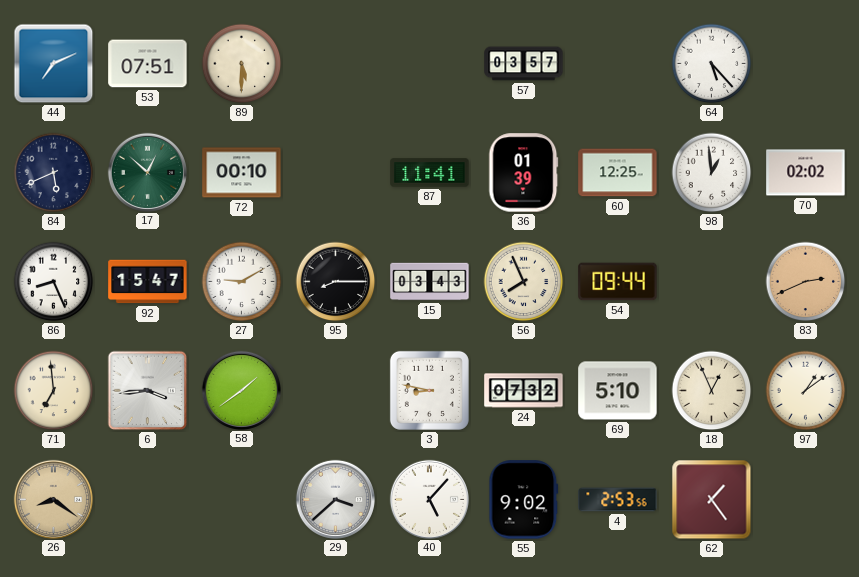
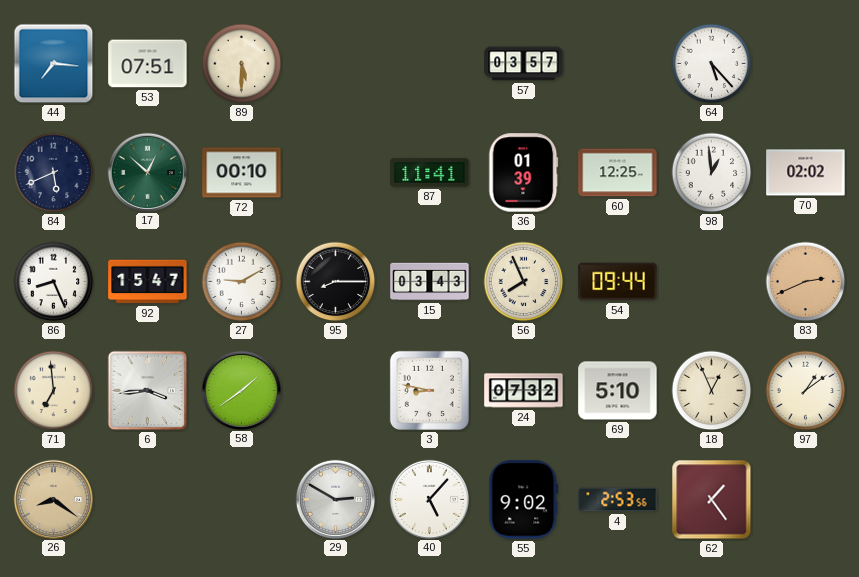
44: 7:11 -> 7:16 (54, 64)
29: 3:38 -> 2:50 (335, 499)
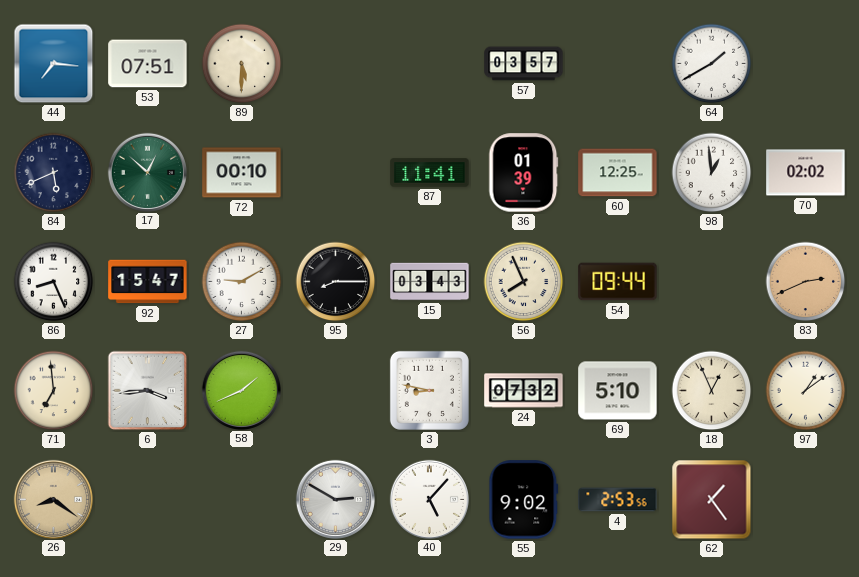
64: 5:23 -> 1:40 (712, 64)
58: 1:39 -> 1:41 (241, 390)
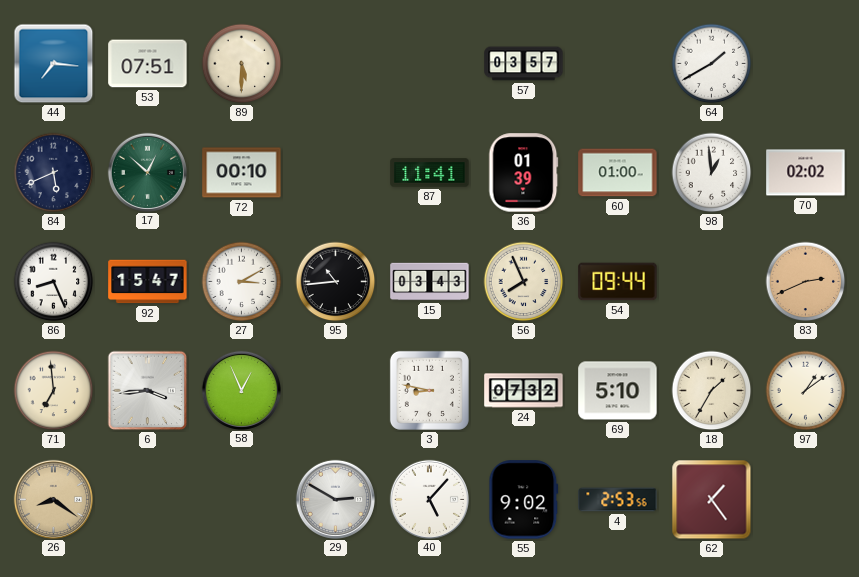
60: 12:25 -> 01:00 (618, 173)
27: 9:10 -> 3:10 (242, 282)
95: 8:15 -> 10:44 (336, 282)
58: 1:41 -> 12:56 (241, 390)
18: 12:56 -> 1:35 (712, 391)
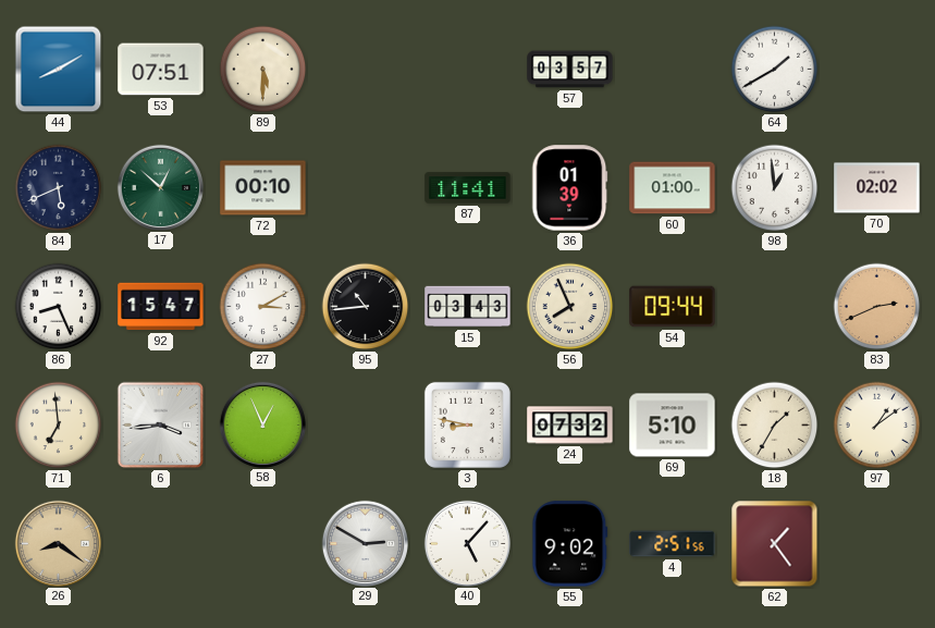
44: 7:16 -> 8:10 (59, 70)
4: 2:53 -> 2:51 (673, 544)
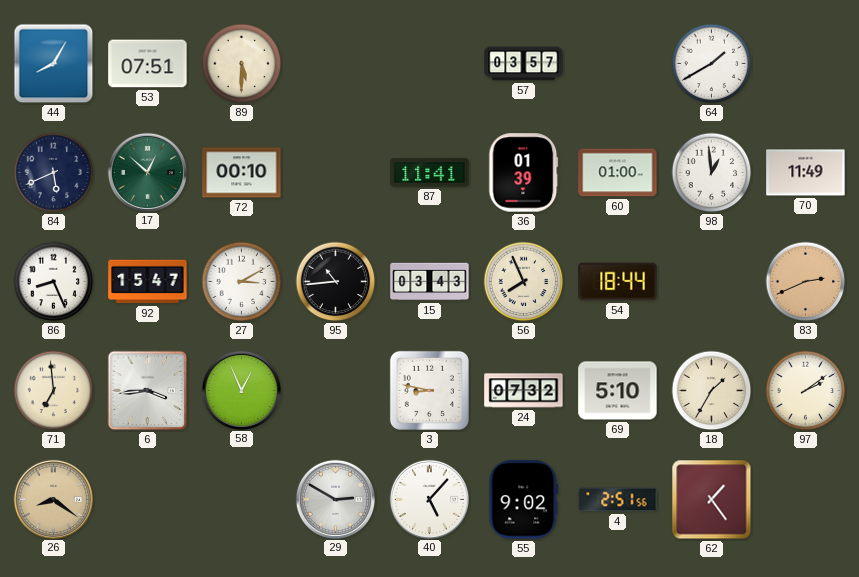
44: 8:10 -> 8:05 (54, 64)
70: 02:02 -> 11:49 (806, 173)
54: 09:44 -> 18:44 (618, 282)
97: 1:09 -> 2:09 (806, 391)
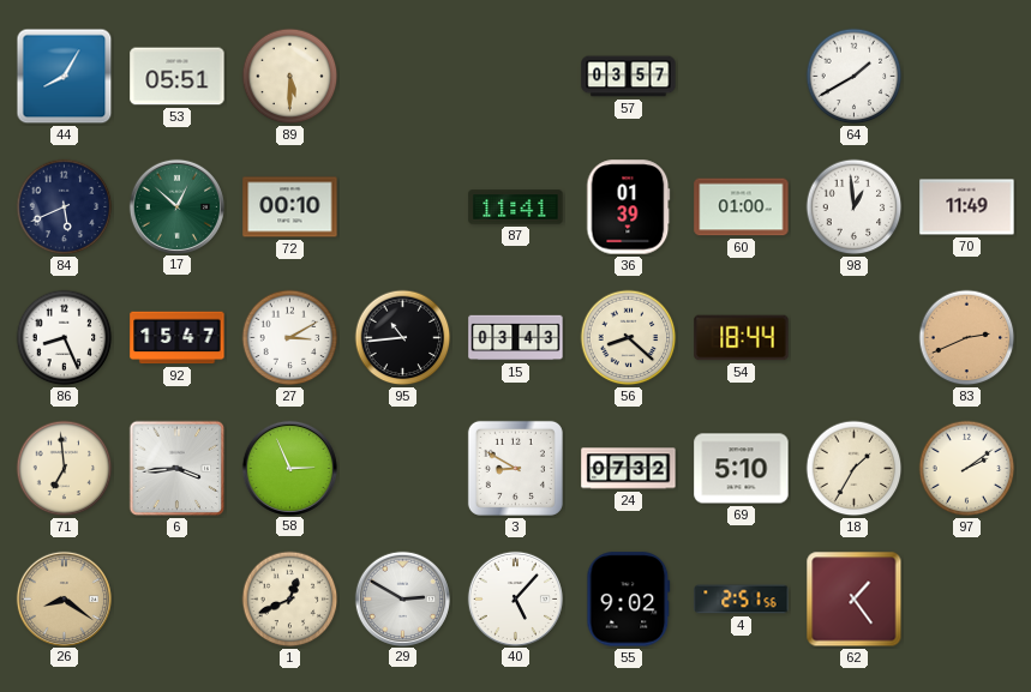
53: 07:51 -> 05:51 (178, 77)
56: 7:56 -> 8:22 (629, 338)
58: 12:56 -> 2:56 (289, 468)
3: 8:47 -> 8:50 (515, 468)
1: none -> 12:41 (290, 600)
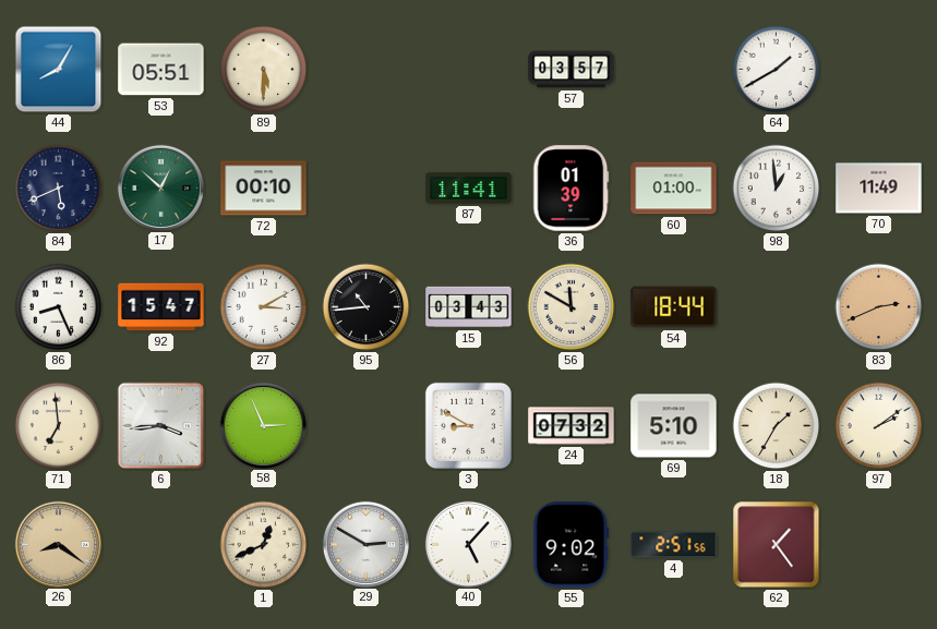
56: 8:22 -> 11:50 (572, 307)
